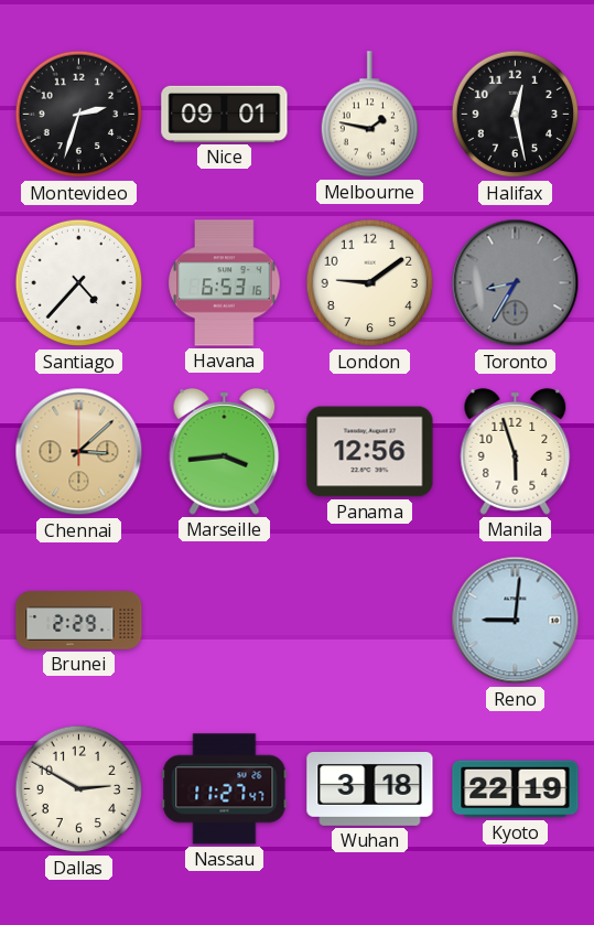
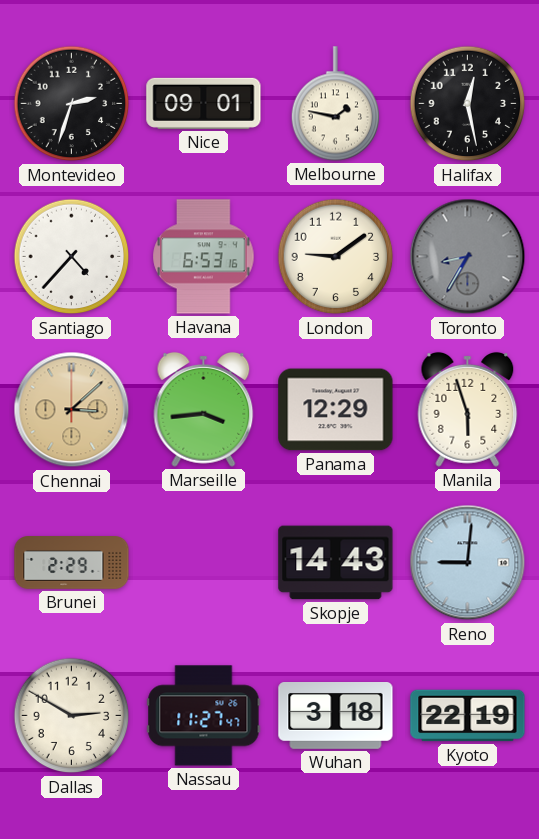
Panama: 12:56 -> 12:29 (336, 410)
Skopje: none -> 14:43 (336, 563)
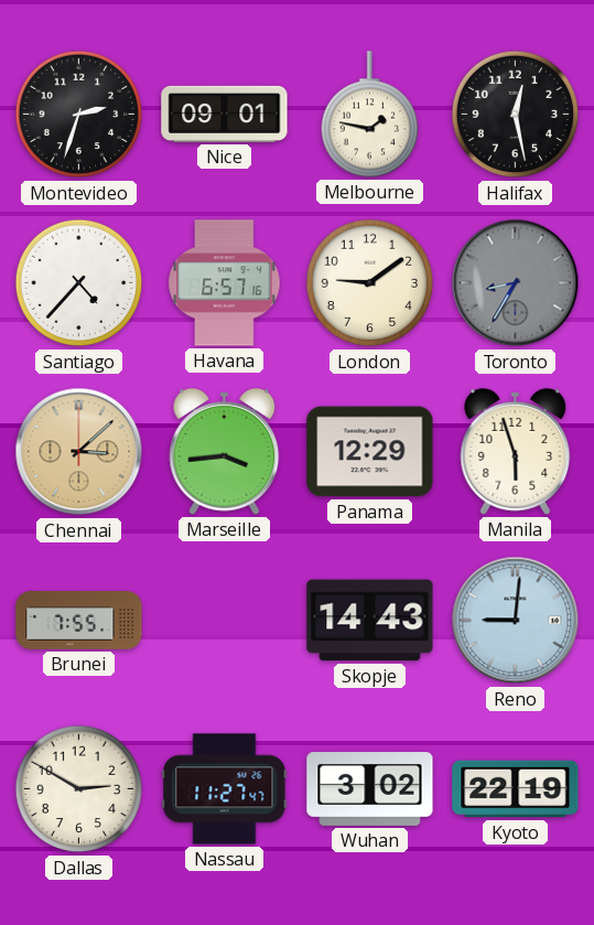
Havana: 6:53 -> 6:57 (225, 283)
Brunei: 2:29 -> 7:55 (79, 621)
Wuhan: 3:18 -> 3:02 (370, 789)
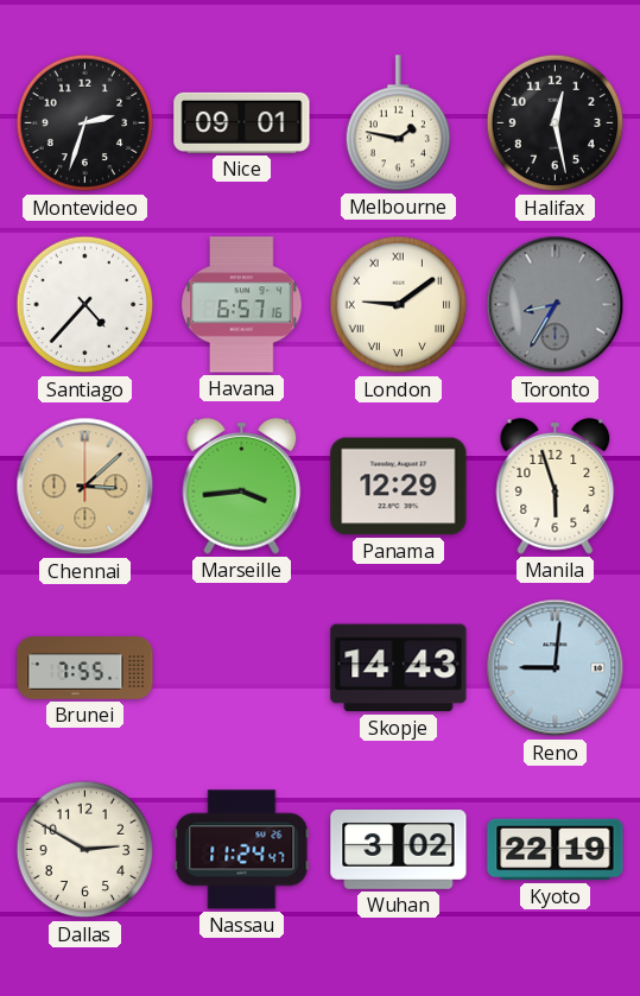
London numerals: Arabic -> Roman (399, 305)
Nassau: 11:27 -> 11:24 (242, 850)
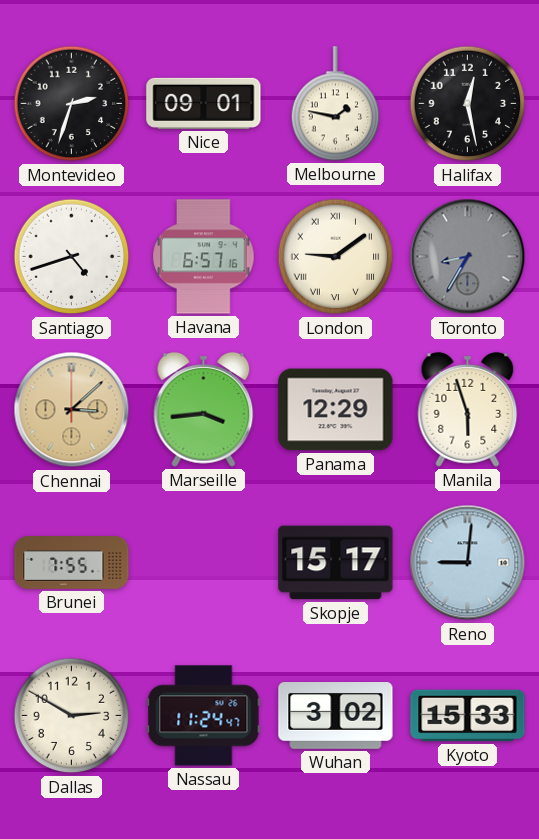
Santiago: 4:37 -> 4:42 (72, 257)
Skopje: 14:43 -> 15:17 (336, 563)
Kyoto: 22:19 -> 15:33 (468, 716)
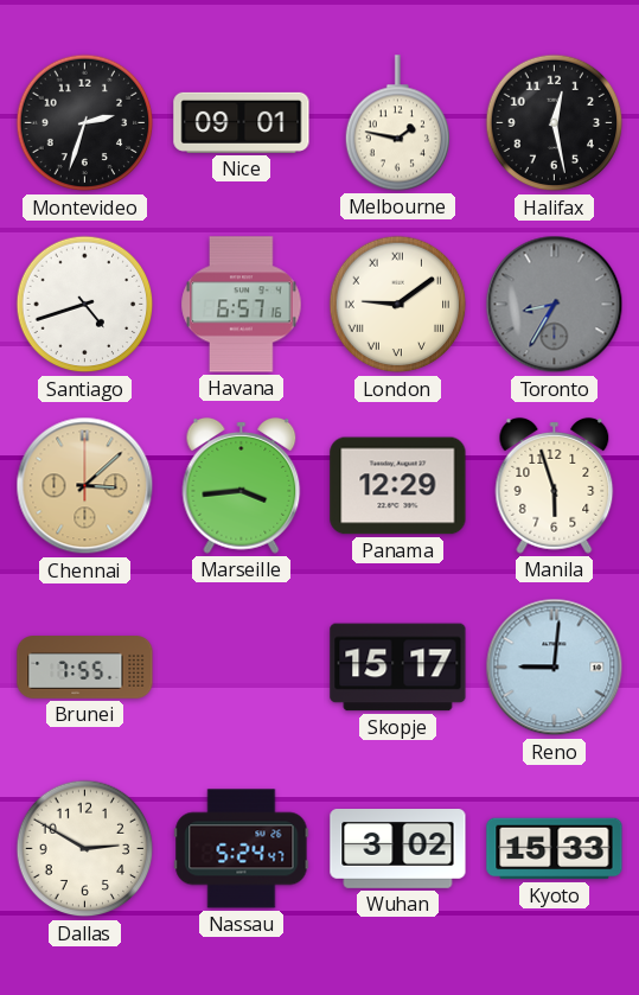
Nassau: 11:24 -> 5:24 (242, 849)
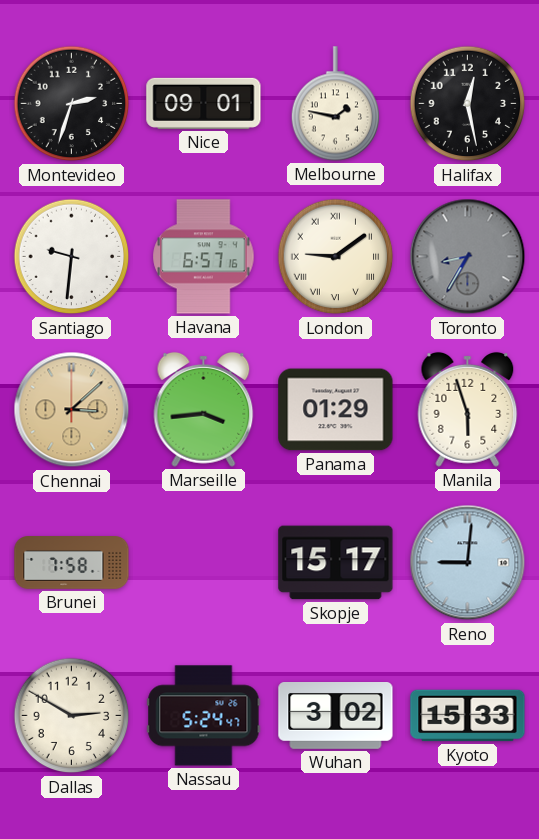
Santiago: 4:42 -> 9:31 (72, 257)
Panama: 12:29 -> 01:29 (336, 410)
Brunei: 7:55 -> 7:58 (72, 563)
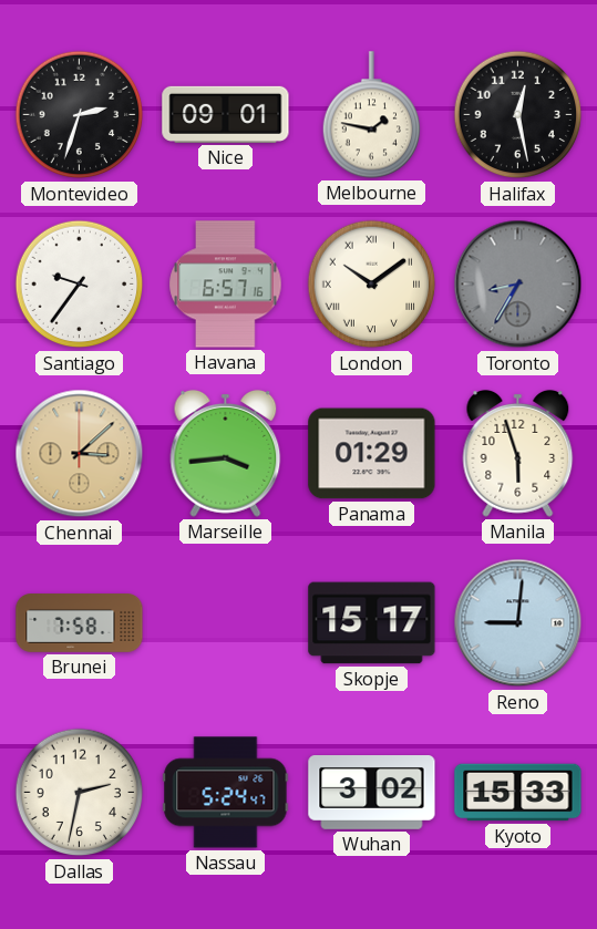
Santiago: 9:31 -> 9:36 (80, 285)
London: 9:09 -> 10:09 (372, 285)
Dallas: 2:50 -> 2:32 (80, 793)
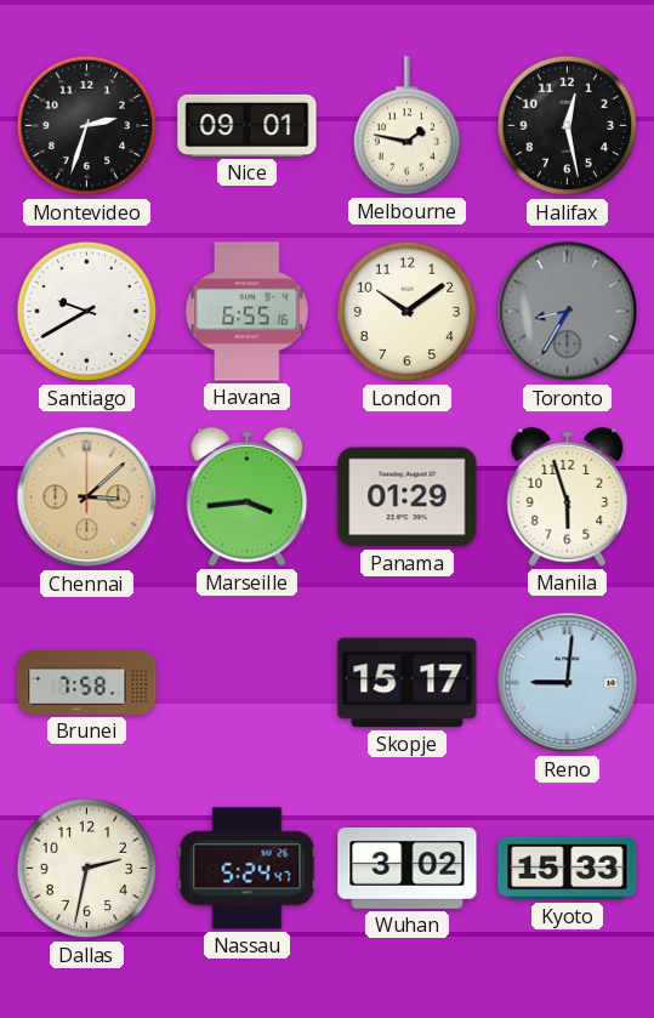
Santiago: 9:36 -> 9:40 (87, 312)
Havana: 6:57 -> 6:55 (248, 312)
London numerals: Roman -> Arabic (408, 312)
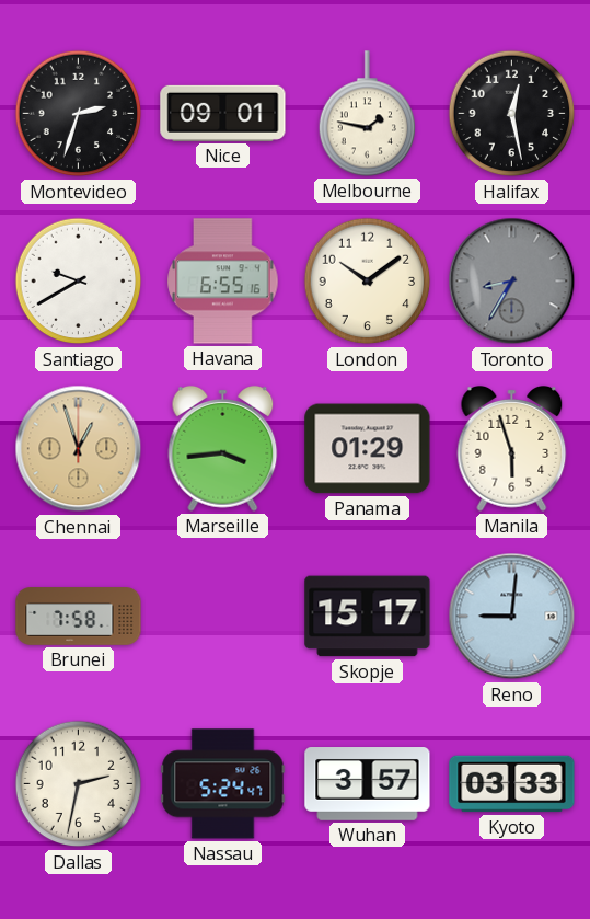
Chennai: 3:08 -> 12:57 (79, 449)
Wuhan: 3:02 -> 3:57 (368, 784)
Kyoto: 15:33 -> 03:33 (512, 784)
